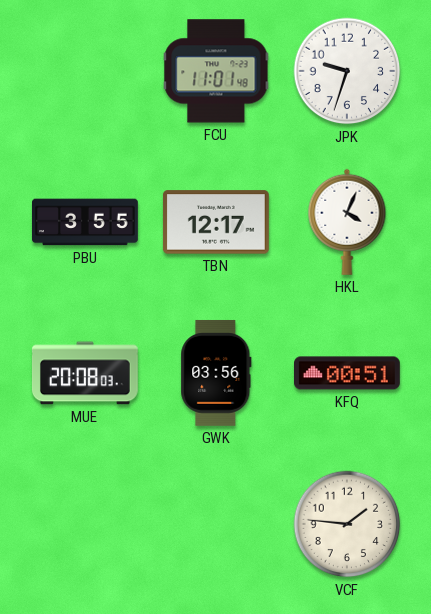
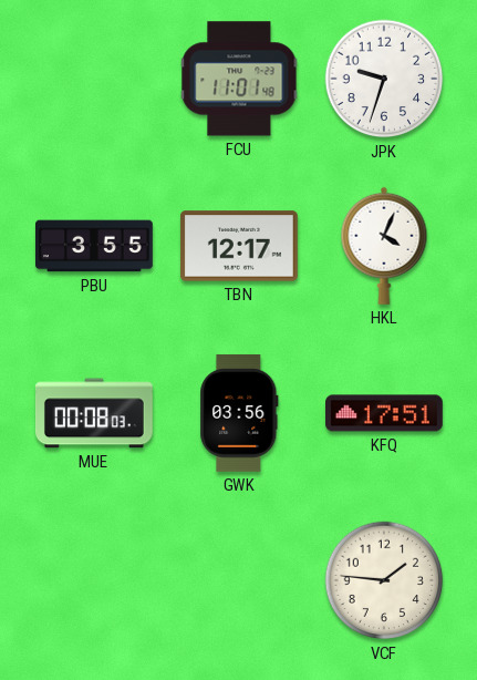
MUE: 20:08 -> 00:08 (94, 413)
KFQ: 00:51 -> 17:51 (385, 413)
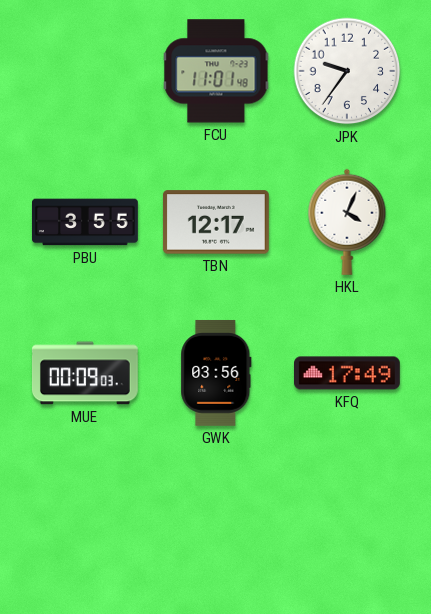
JPK: 9:33 -> 9:36 (347, 71)
MUE: 00:08 -> 00:09 (85, 373)
KFQ: 17:51 -> 17:49 (348, 373)
VCF: 1:46 -> none (384, 580)
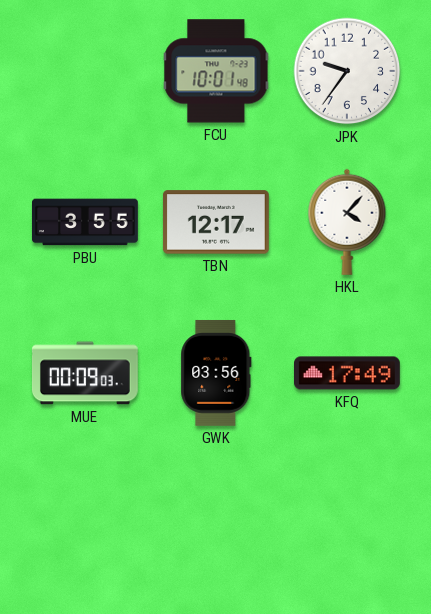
FCU: 11:01 -> 10:01 (216, 71)
HKL: 4:04 -> 4:07 (347, 222)
